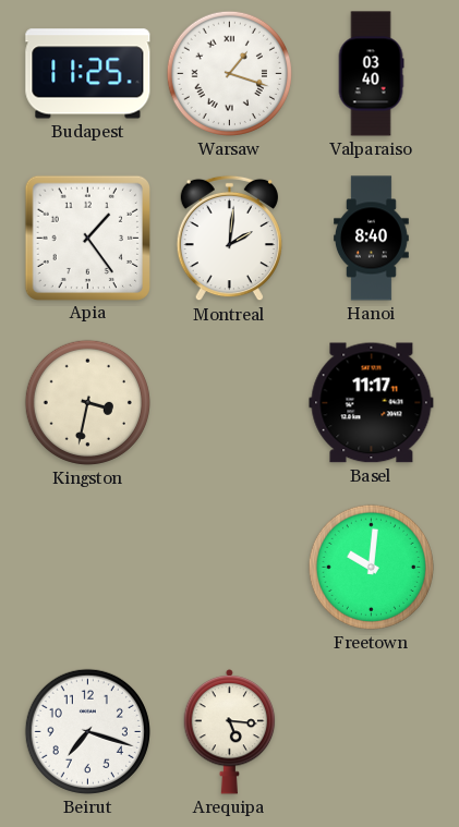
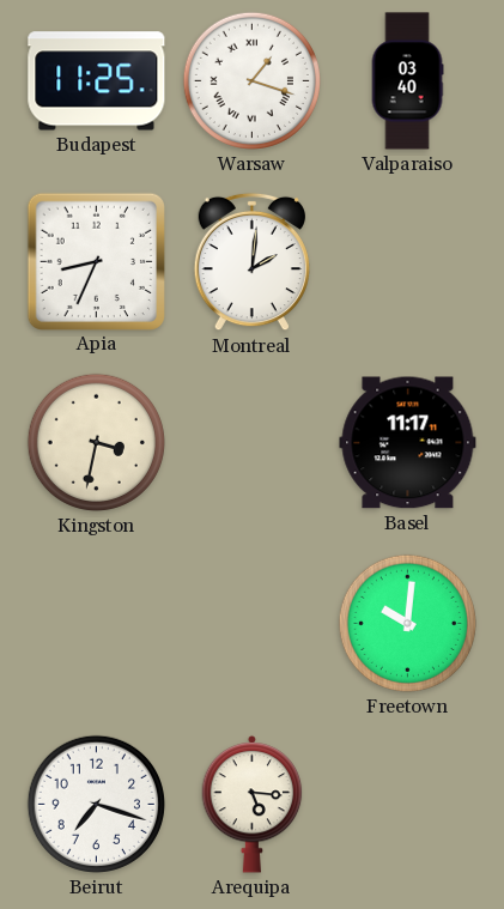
Apia: 1:24 -> 8:34 (96, 261)
Hanoi: 8:40 -> none (372, 239)
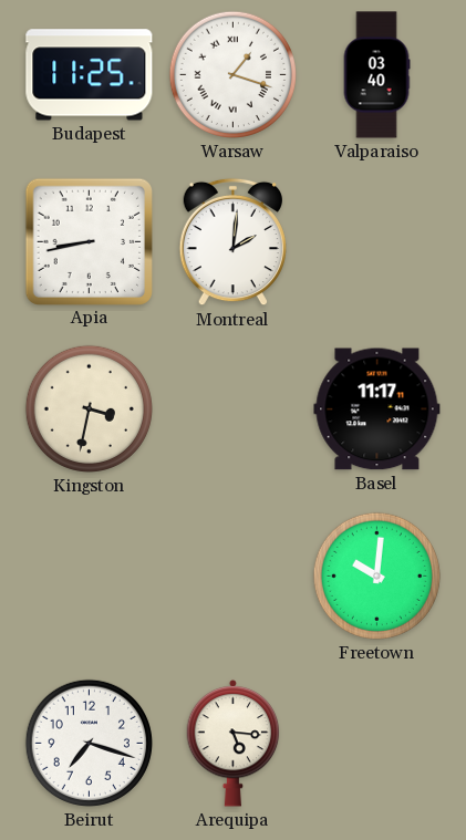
Apia: 8:34 -> 8:43 (89, 241)
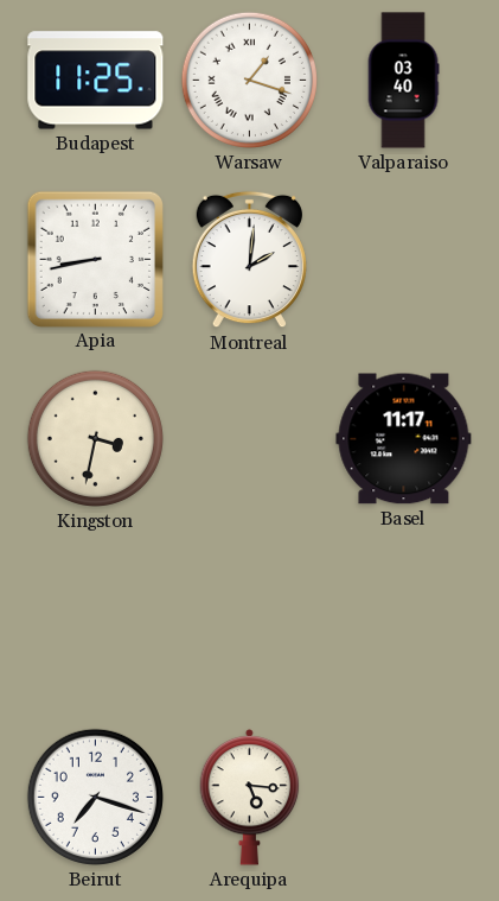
Freetown: 10:01 -> none (376, 575)
